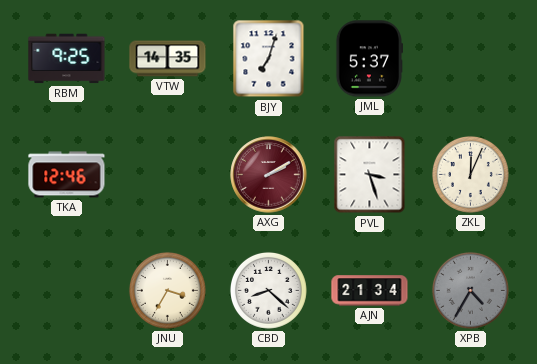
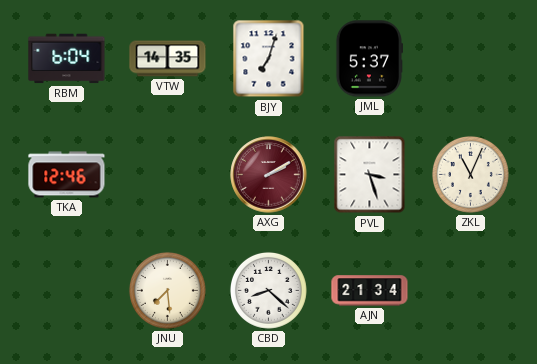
RBM: 9:25 -> 6:04 (67, 59)
ZKL: 12:04 -> 11:04 (470, 174)
JNU: 3:35 -> 7:29 (167, 290)
XPB: 4:35 -> none (470, 290)
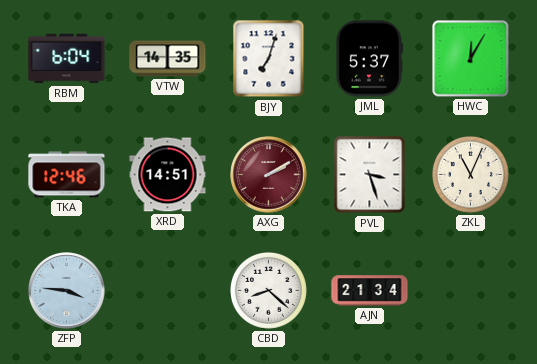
HWC: none -> 12:05 (471, 59)
XRD: none -> 14:51 (168, 175)
ZFP: none -> 3:46 (67, 291)
JNU: 7:29 -> none (167, 290)
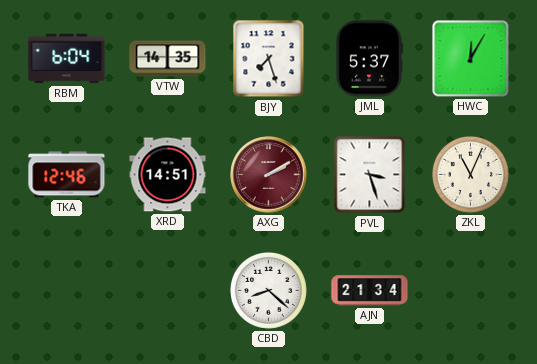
BJY: 7:03 -> 7:27 (269, 59)
ZFP: 3:46 -> none (67, 291)
